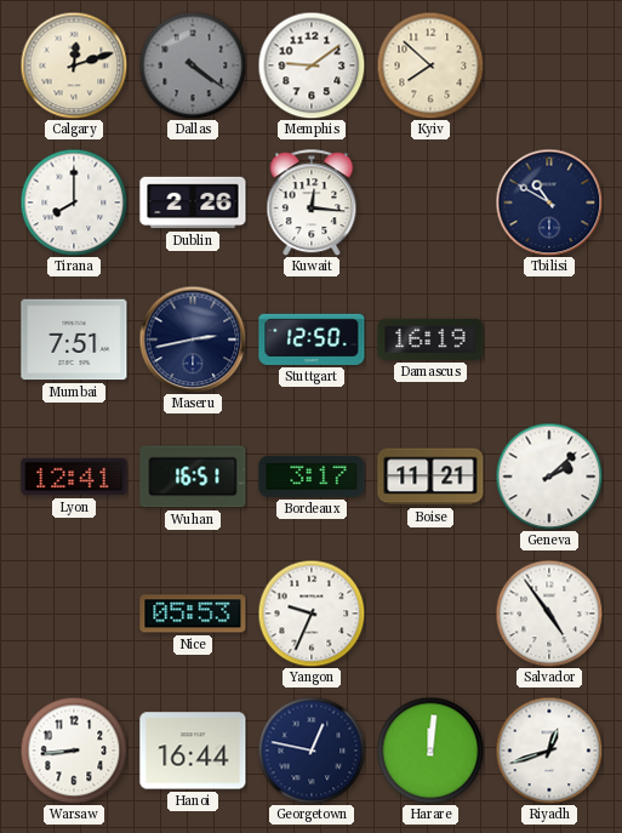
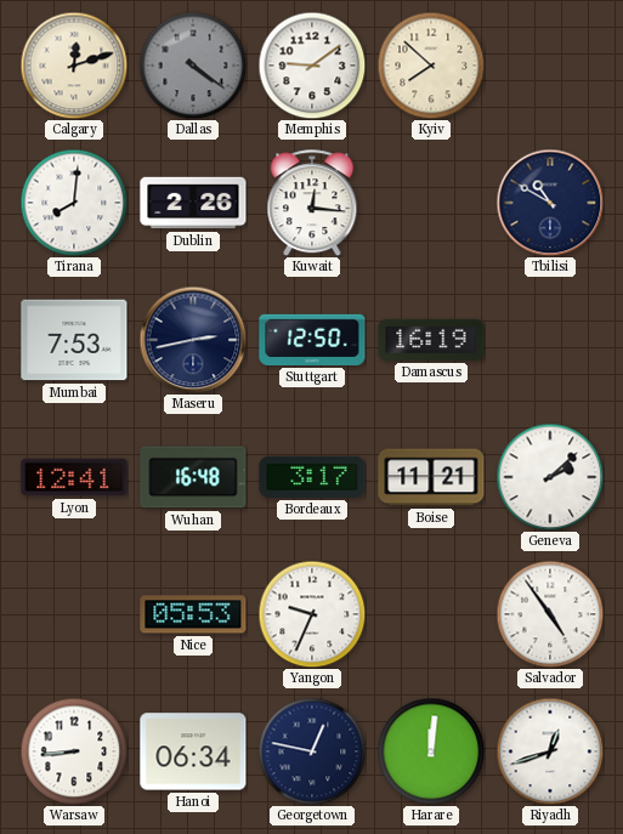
Tirana: 8:00 -> 8:01 (74, 203)
Mumbai: 7:51 -> 7:53 (74, 340)
Wuhan: 16:51 -> 16:48 (193, 477)
Hanoi: 16:44 -> 06:34 (193, 751)
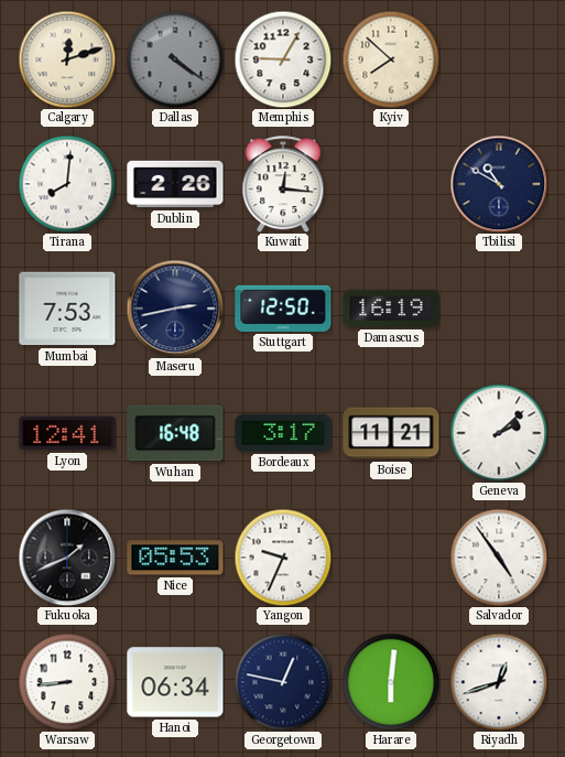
Memphis: 9:09 -> 9:05 (283, 60)
Fukuoka: none -> 1:41 (67, 558)
Harare: 12:01 -> 6:01 (391, 682)
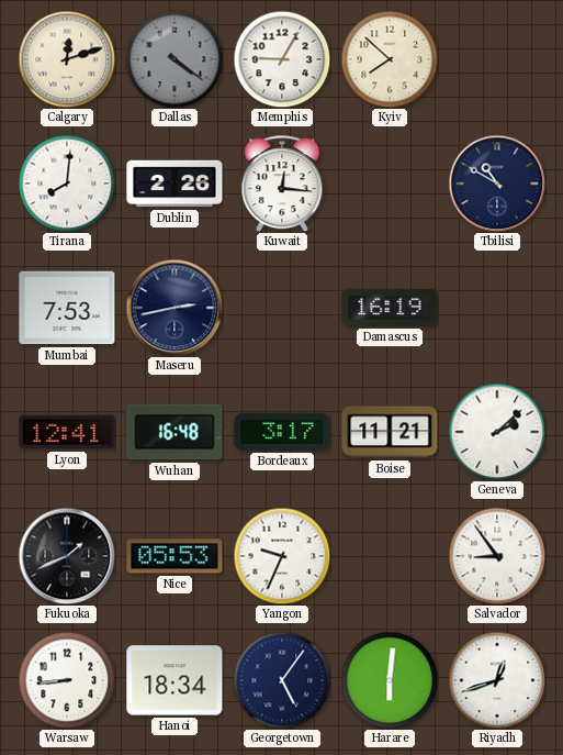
Stuttgart: 12:50 -> none (283, 309)
Salvador: 4:54 -> 8:54 (497, 556)
Hanoi: 06:34 -> 18:34 (174, 680)
Georgetown: 12:47 -> 5:06 (282, 680)
